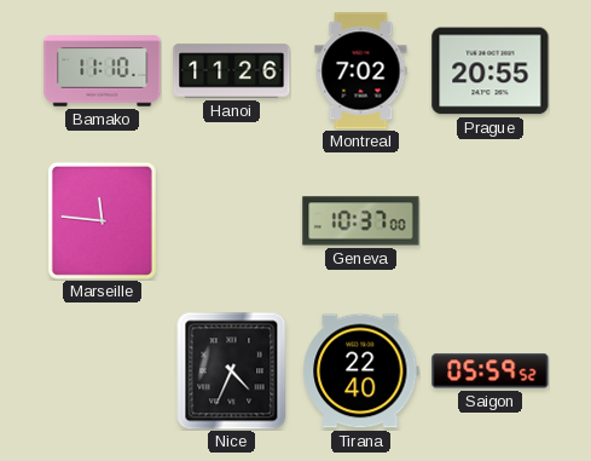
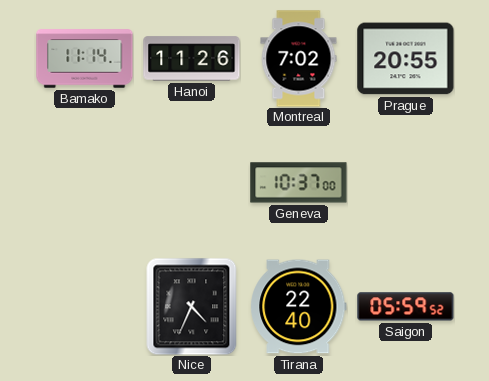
Bamako: 11:10 -> 11:14 (85, 59)
Marseille: 11:46 -> none (102, 220)
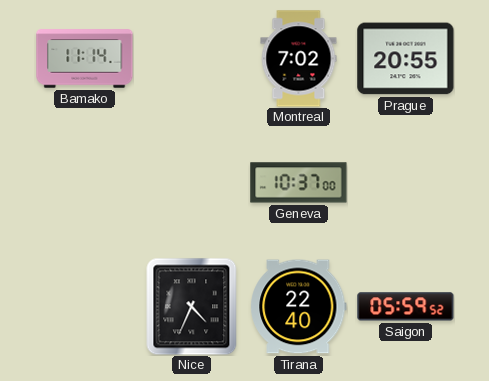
Hanoi: 11:26 -> none (192, 59)
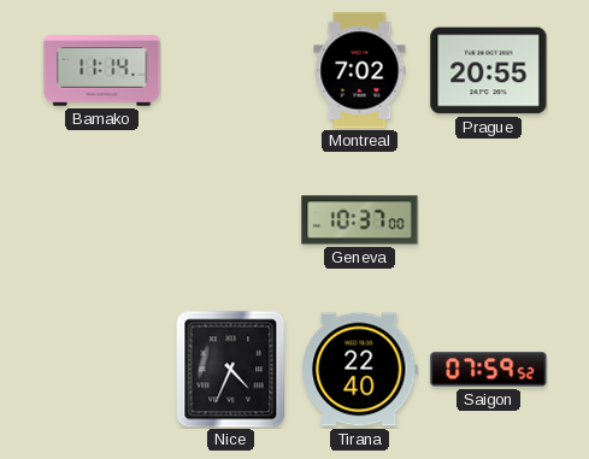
Saigon: 05:59 -> 07:59 (489, 370)
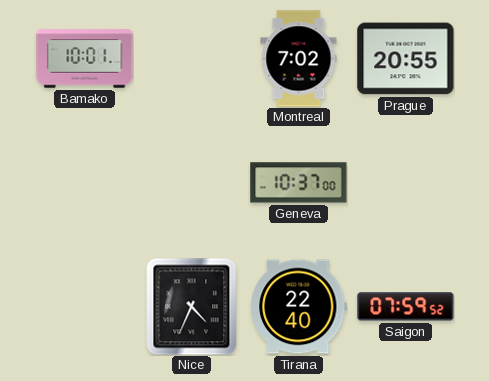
Bamako: 11:14 -> 10:01 (85, 59)
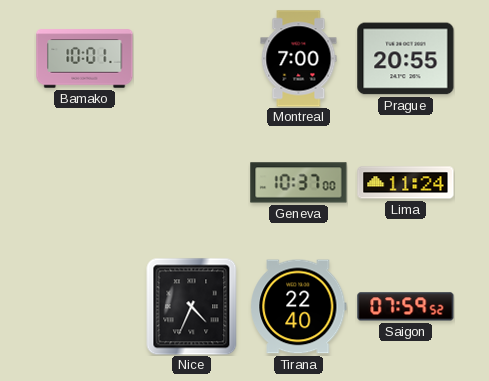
Montreal: 7:02 -> 7:00 (299, 59)
Lima: none -> 11:24 (406, 183)
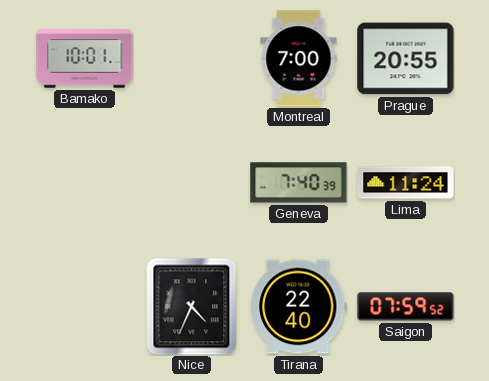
Geneva: 10:37 -> 7:40 (299, 183)
